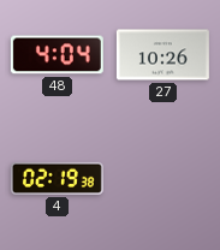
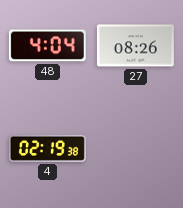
27: 10:26 -> 08:26 (135, 46)
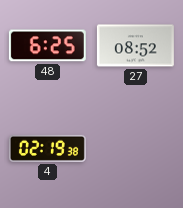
48: 4:04 -> 6:25 (47, 46)
27: 08:26 -> 08:52 (135, 46)
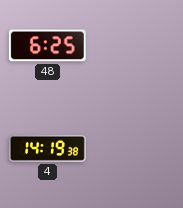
27: 08:52 -> none (135, 46)
4: 02:19 -> 14:19 (47, 148)
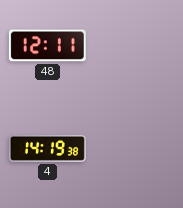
48: 6:25 -> 12:11 (47, 46)
